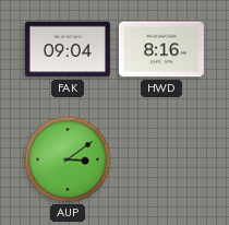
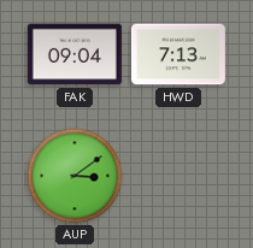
HWD: 8:16 -> 7:13 (178, 54)
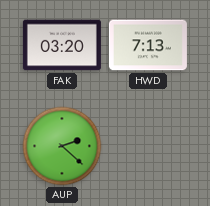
FAK: 09:04 -> 03:20 (62, 45)
AUP: 3:09 -> 2:22 (62, 146)
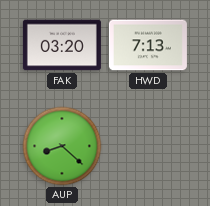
AUP: 2:22 -> 8:22 (62, 146)
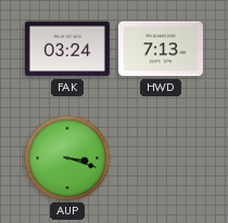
FAK: 03:20 -> 03:24 (67, 49)
AUP: 8:22 -> 3:18 (67, 158)
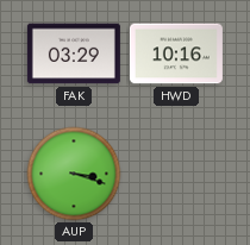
FAK: 03:24 -> 03:29 (74, 54)
HWD: 7:13 -> 10:16 (176, 54)
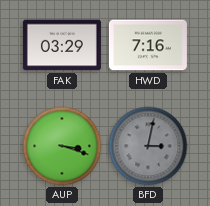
HWD: 10:16 -> 7:16 (148, 45)
BFD: none -> 3:02 (148, 146)
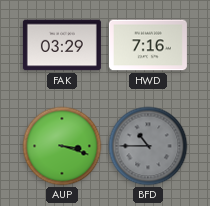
BFD: 3:02 -> 10:45 (148, 146)
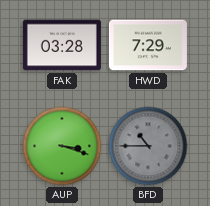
FAK: 03:29 -> 03:28 (62, 45)
HWD: 7:16 -> 7:29 (148, 45)
